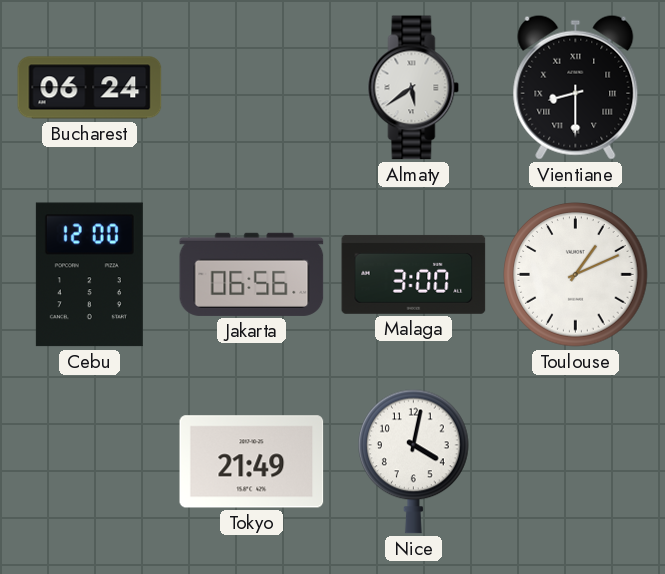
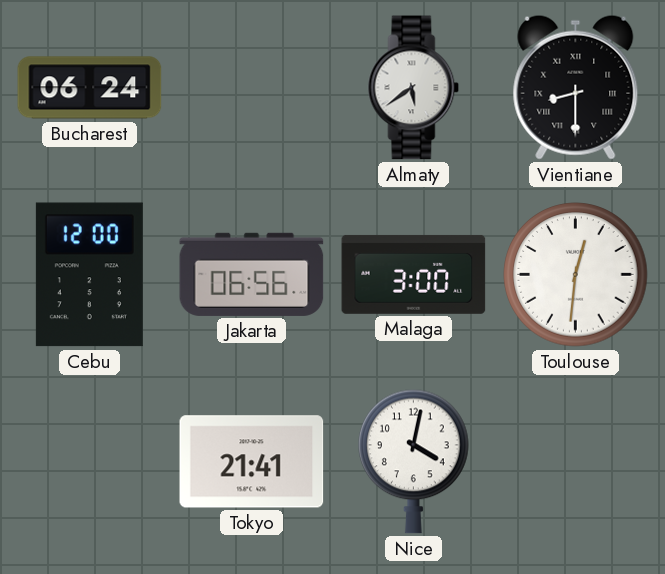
Toulouse: 1:11 -> 12:31 (576, 275)
Tokyo: 21:49 -> 21:41 (252, 462)
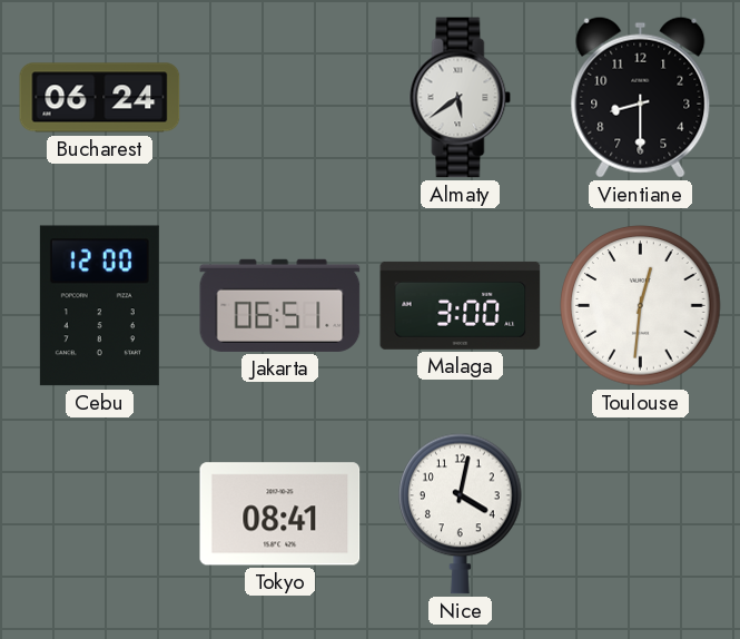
Vientiane numerals: Roman -> Arabic (641, 97)
Jakarta: 06:56 -> 06:51 (280, 305)
Tokyo: 21:41 -> 08:41 (280, 514)
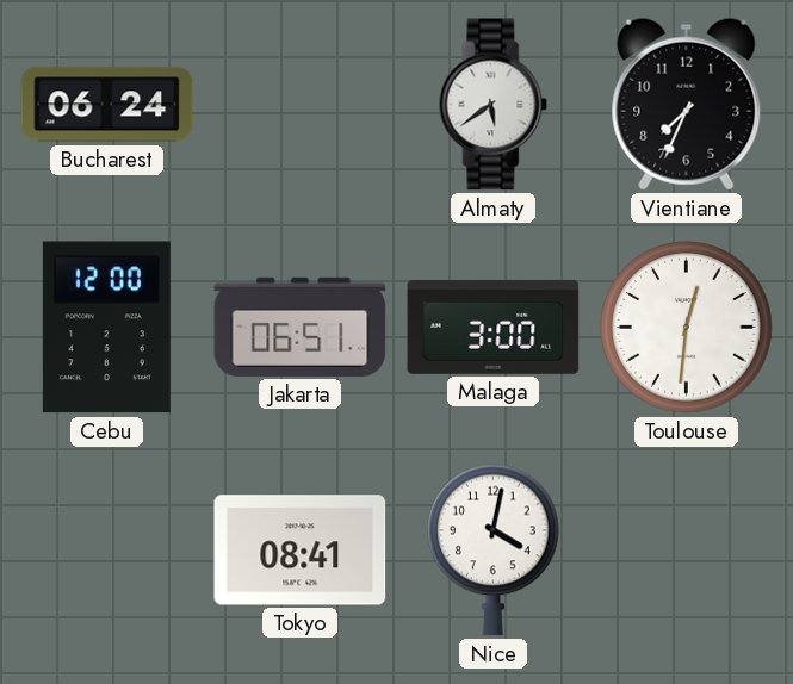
Vientiane: 8:30 -> 7:34 (687, 104)
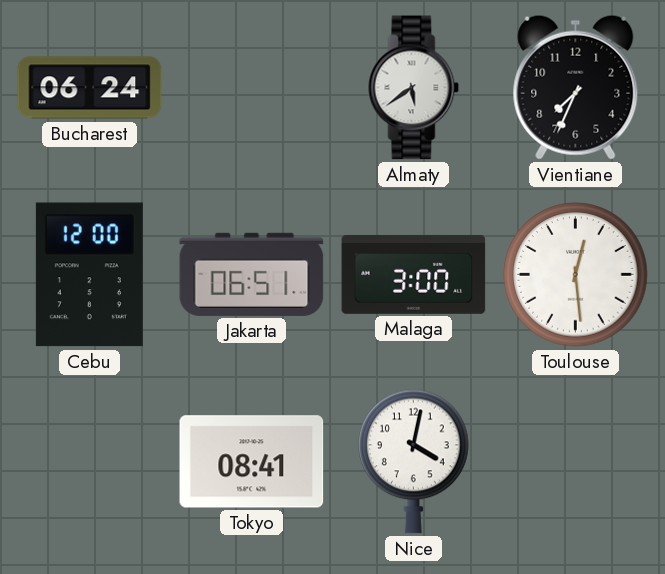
Toulouse: 12:31 -> 12:29 (576, 275)
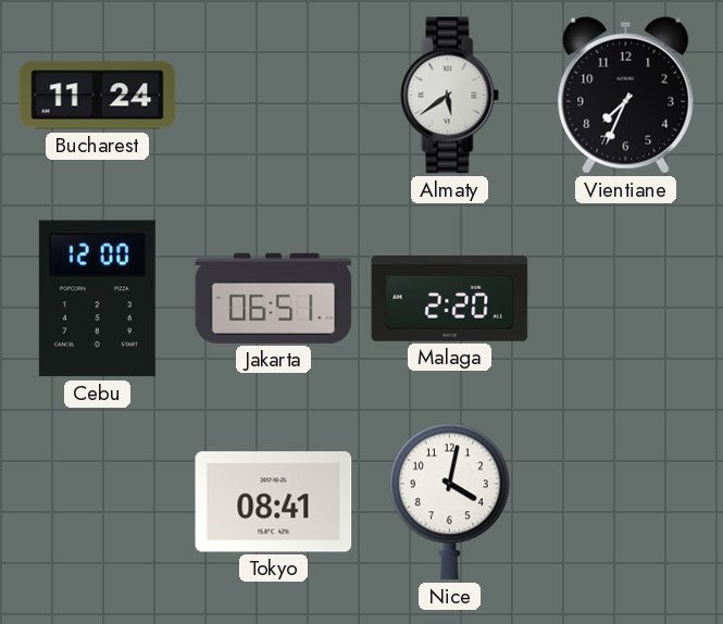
Bucharest: 06:24 -> 11:24 (98, 96)
Malaga: 3:00 -> 2:20 (450, 298)
Toulouse: 12:29 -> none (576, 275)
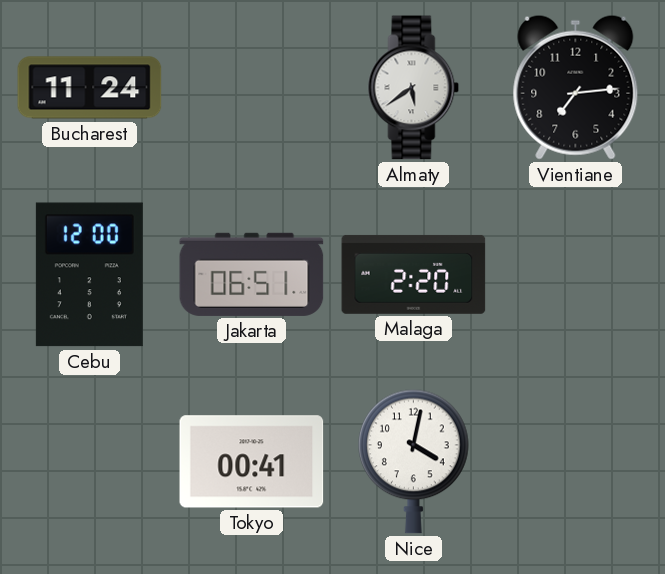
Vientiane: 7:34 -> 7:14 (576, 87)
Tokyo: 08:41 -> 00:41 (252, 462)
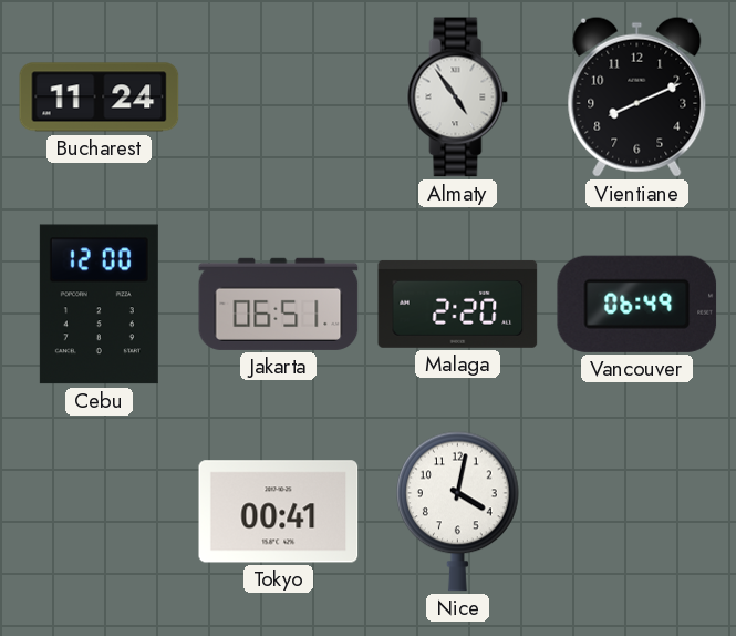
Almaty: 5:39 -> 4:54 (458, 98)
Vientiane: 7:14 -> 8:11 (637, 96)
Vancouver: none -> 06:49 (637, 304)
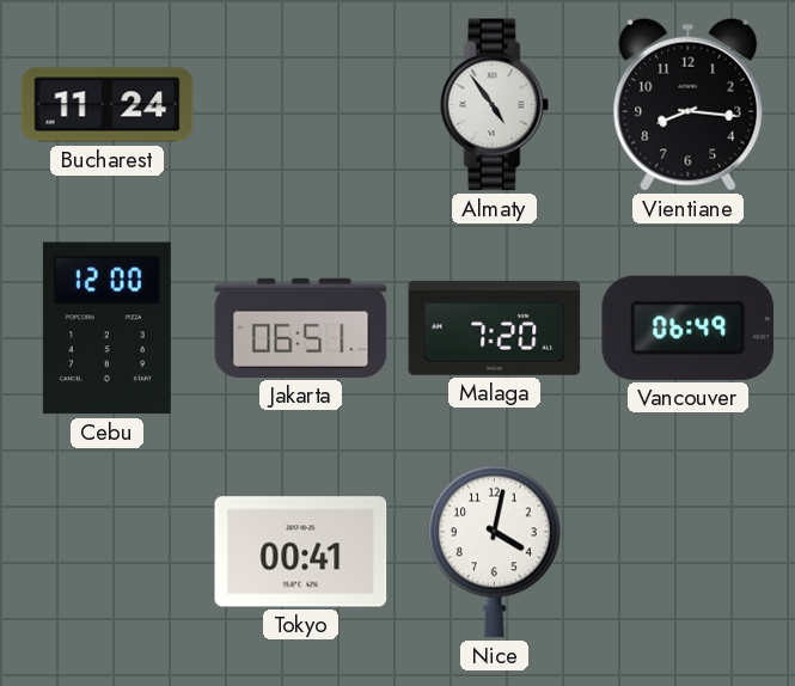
Vientiane: 8:11 -> 8:16 (689, 104)
Malaga: 2:20 -> 7:20 (495, 327)
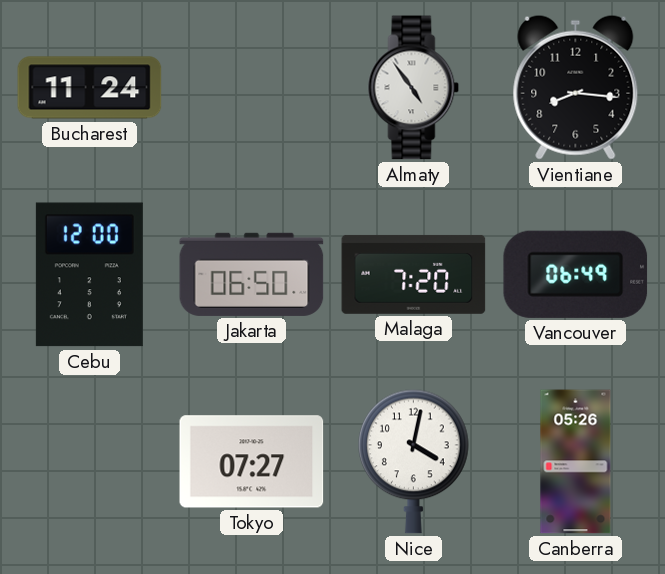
Jakarta: 06:51 -> 06:50 (252, 274)
Tokyo: 00:41 -> 07:27 (252, 462)
Canberra: none -> 05:26 (576, 462)
